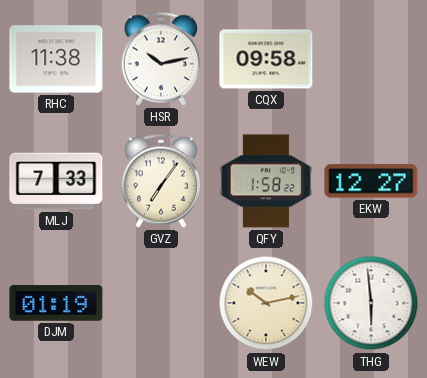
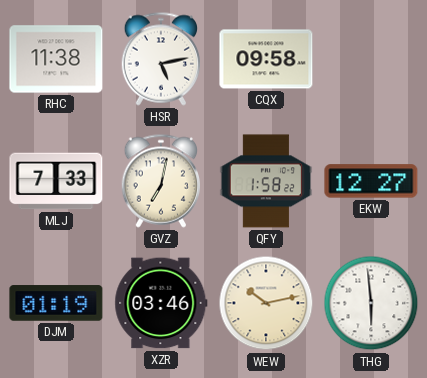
HSR: 10:13 -> 5:13 (160, 59)
GVZ: 7:06 -> 7:02 (160, 181)
XZR: none -> 03:46 (161, 303)
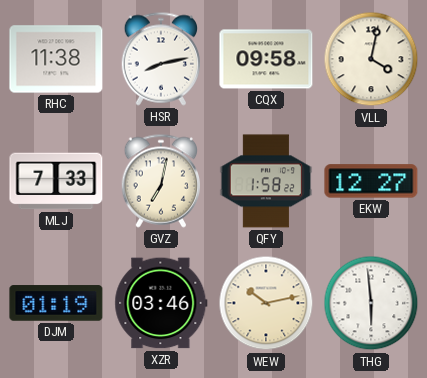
HSR: 5:13 -> 8:13 (160, 59)
VLL: none -> 4:02 (371, 59)
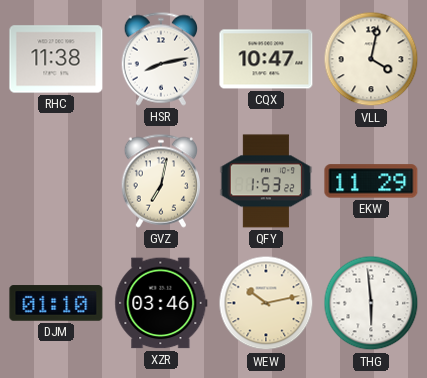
CQX: 09:58 -> 10:47 (266, 59)
MLJ: 7:33 -> none (56, 181)
QFY: 1:58 -> 1:53 (266, 181)
EKW: 12:27 -> 11:29 (371, 181)
DJM: 01:19 -> 01:10 (56, 303)
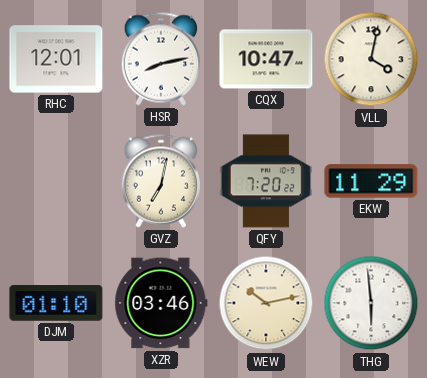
RHC: 11:38 -> 12:01 (56, 59)
QFY: 1:53 -> 7:20 (266, 181)
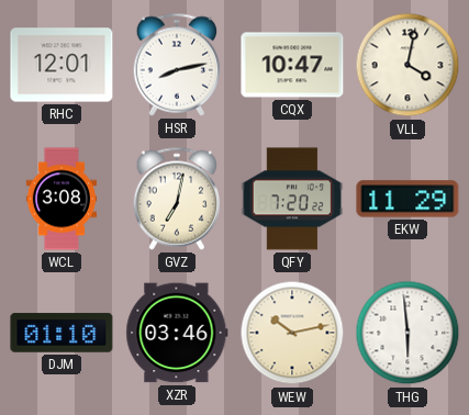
WCL: none -> 3:08 (60, 199)
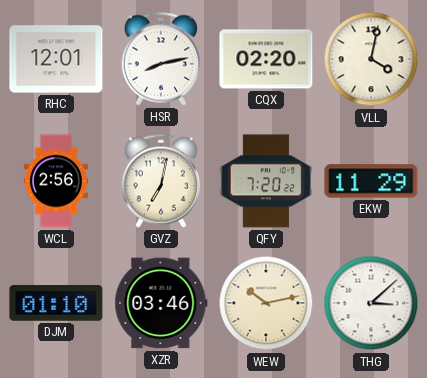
CQX: 10:47 -> 02:20 (266, 59)
WCL: 3:08 -> 2:56 (55, 181)
THG: 5:59 -> 3:08 (371, 303)
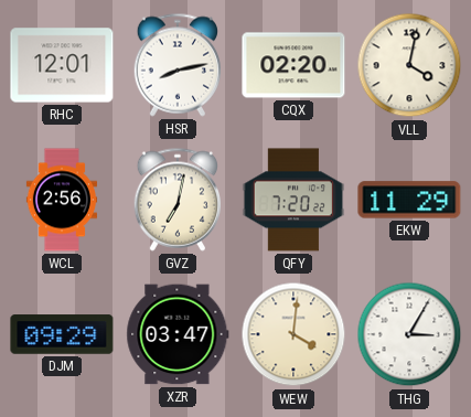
DJM: 01:10 -> 09:29 (62, 334)
XZR: 03:46 -> 03:47 (178, 334)
WEW: 10:13 -> 4:01 (293, 334)
THG: 3:08 -> 3:05 (409, 334)
